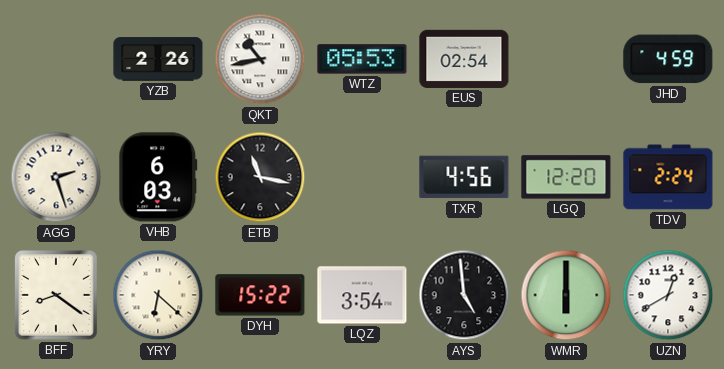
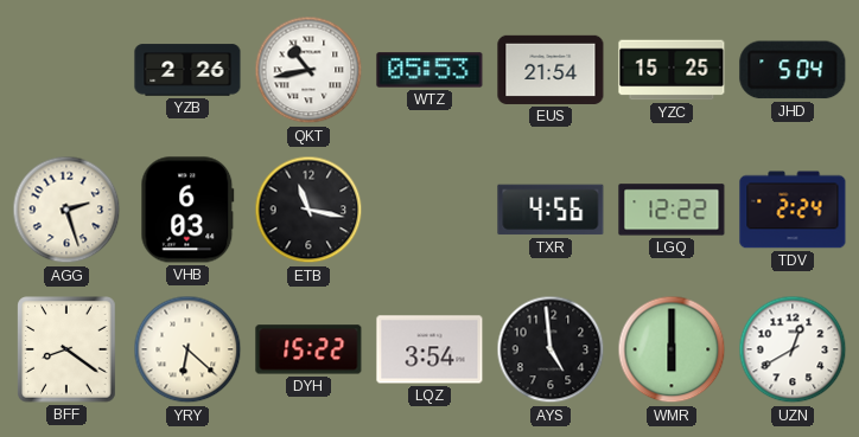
EUS: 02:54 -> 21:54 (551, 70)
YZC: none -> 15:25 (672, 70)
JHD: 4:59 -> 5:04 (793, 70)
LGQ: 12:20 -> 12:22 (672, 210)
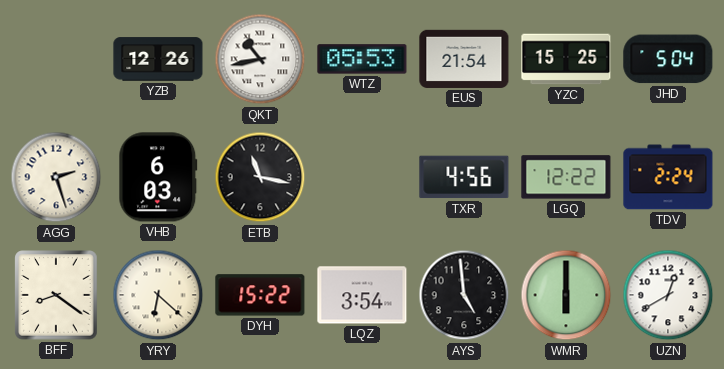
YZB: 2:26 -> 12:26 (158, 59)
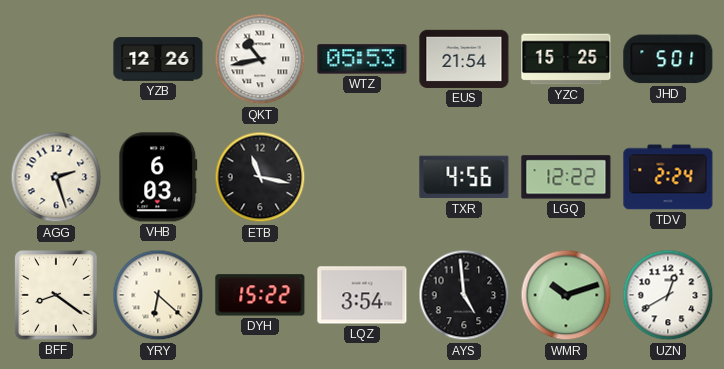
JHD: 5:04 -> 5:01 (668, 59)
WMR: 6:00 -> 10:12 (566, 295)
